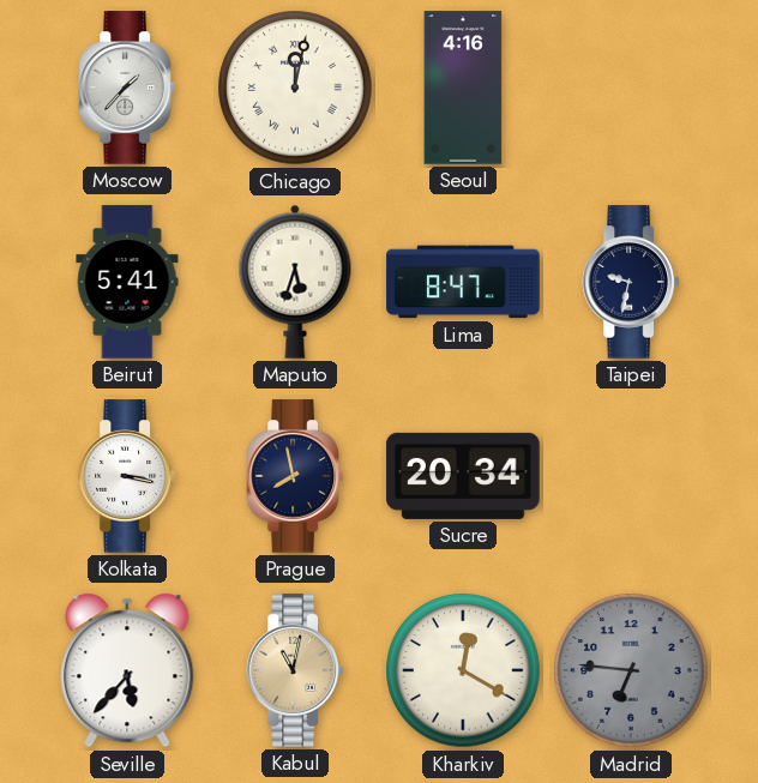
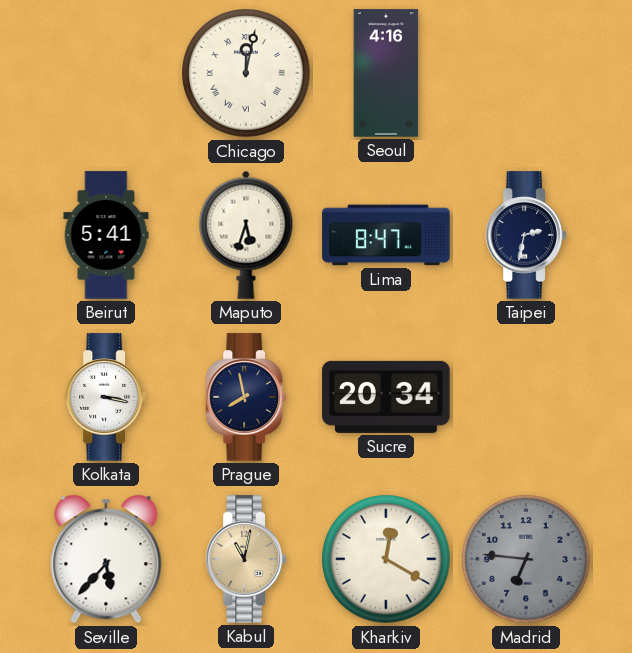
Moscow: 1:37 -> none (126, 88)
Taipei: 9:32 -> 2:32 (525, 235)
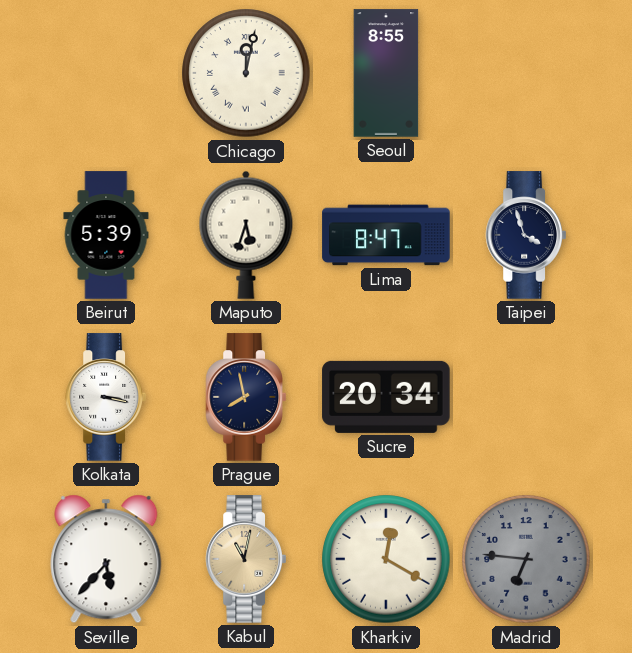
Seoul: 4:16 -> 8:55 (386, 73)
Beirut: 5:41 -> 5:39 (106, 235)
Taipei: 2:32 -> 3:57 (525, 235)
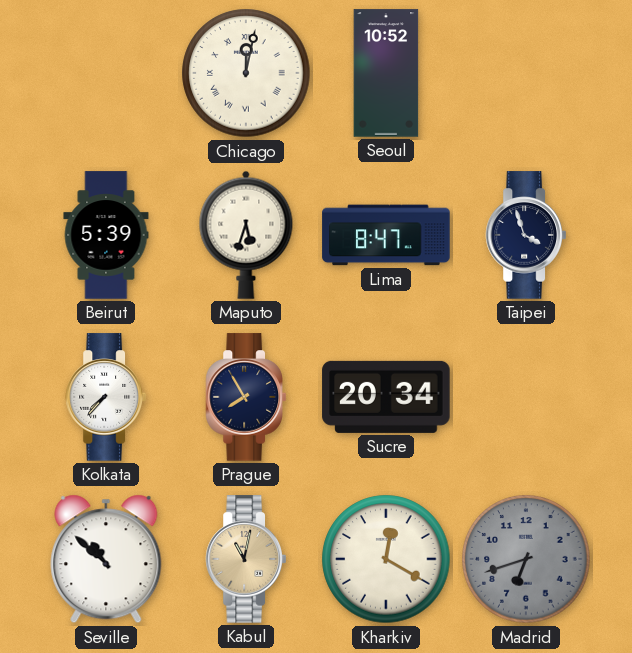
Seoul: 8:55 -> 10:52 (386, 73)
Kolkata: 3:17 -> 7:37 (105, 397)
Prague: 7:58 -> 7:55 (245, 397)
Seville: 5:37 -> 10:52 (106, 559)
Madrid: 6:46 -> 6:42 (526, 559)
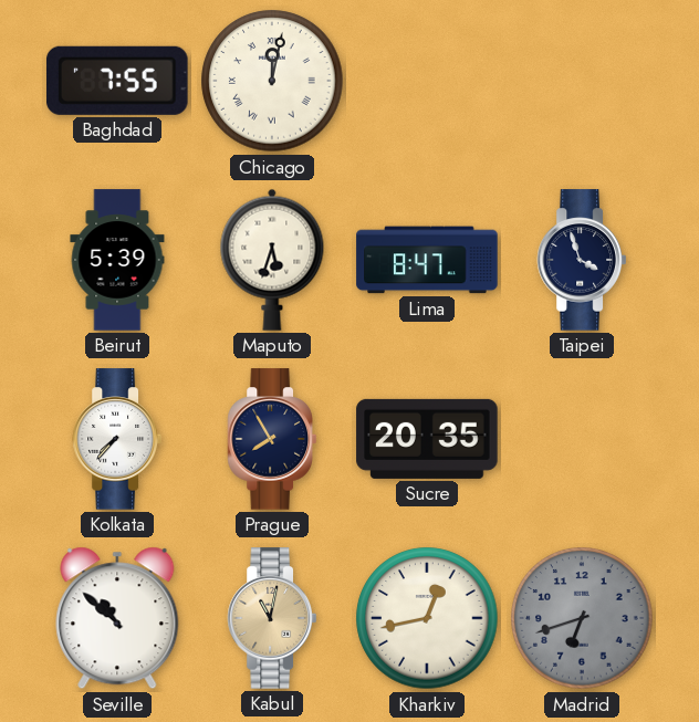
Baghdad: none -> 7:55 (118, 81)
Seoul: 10:52 -> none (386, 73)
Sucre: 20:34 -> 20:35 (427, 439)
Kharkiv: 12:20 -> 12:43 (427, 618)
